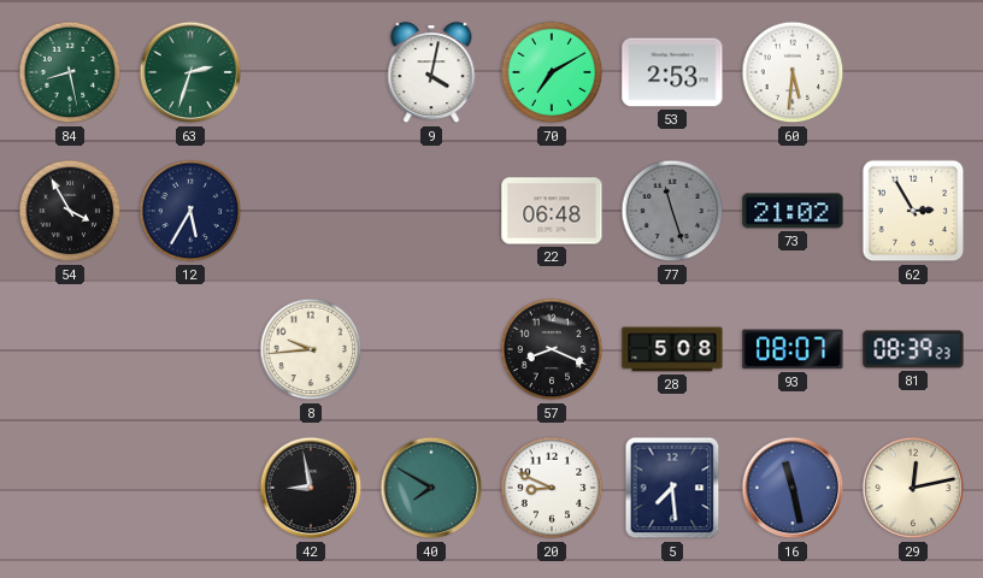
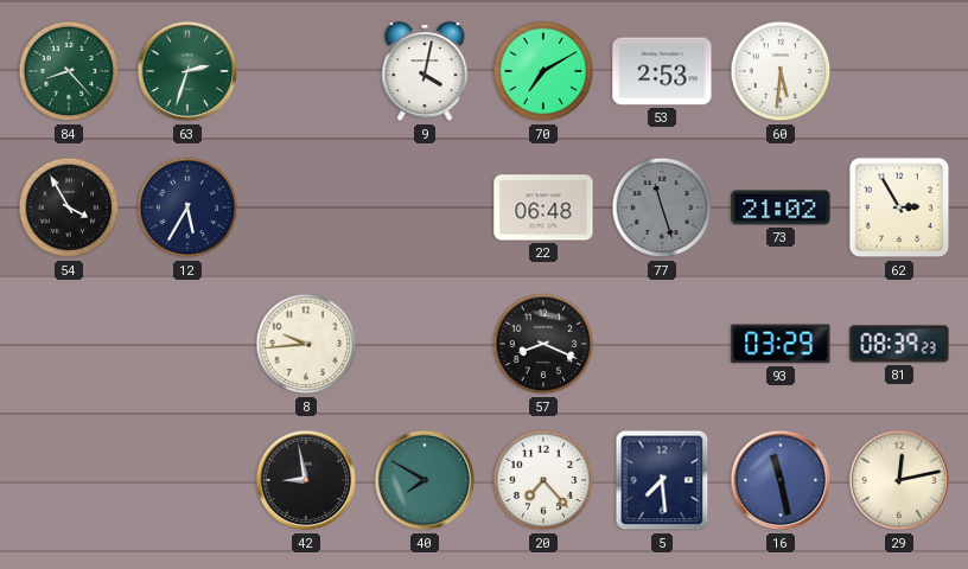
84: 8:28 -> 8:23 (69, 71)
28: 5:08 -> none (672, 349)
93: 08:07 -> 03:29 (781, 344)
20: 8:49 -> 7:23 (543, 480)
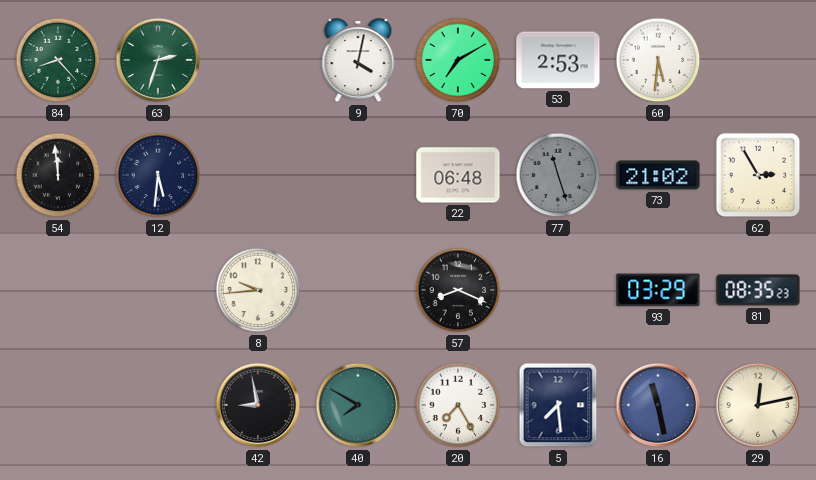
54: 3:55 -> 11:59 (58, 175)
12: 5:35 -> 5:31 (158, 175)
81: 08:39 -> 08:35 (758, 290)
20: 7:23 -> 7:25 (458, 405)
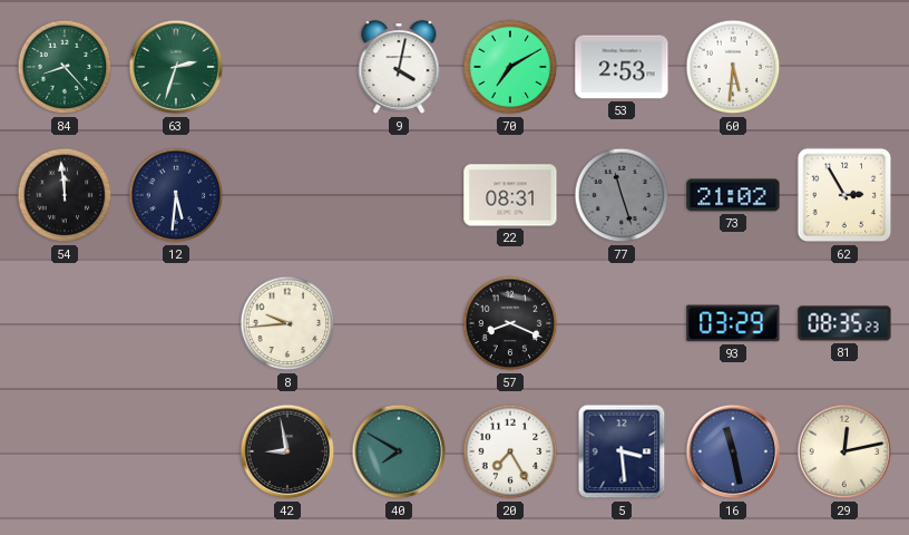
22: 06:48 -> 08:31 (510, 195)
5: 7:29 -> 3:29 (622, 451)
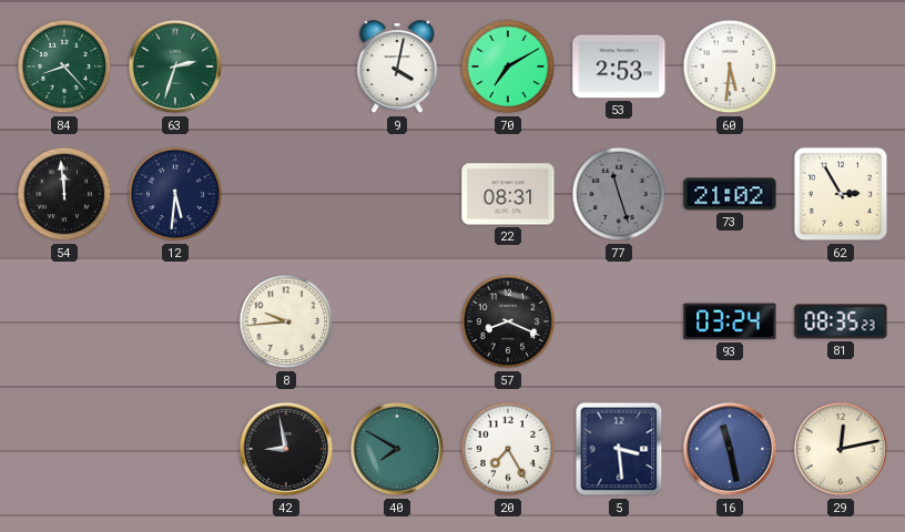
93: 03:29 -> 03:24 (730, 321)
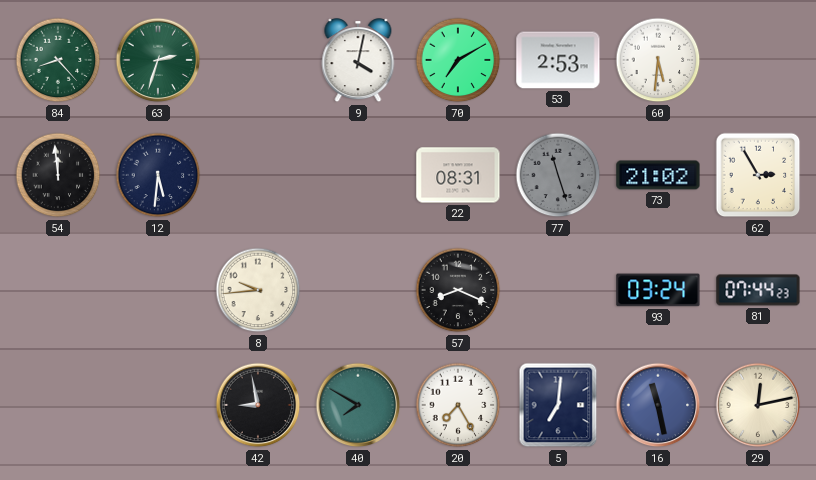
81: 08:35 -> 07:44 (758, 290)
5: 3:29 -> 7:01 (558, 405)
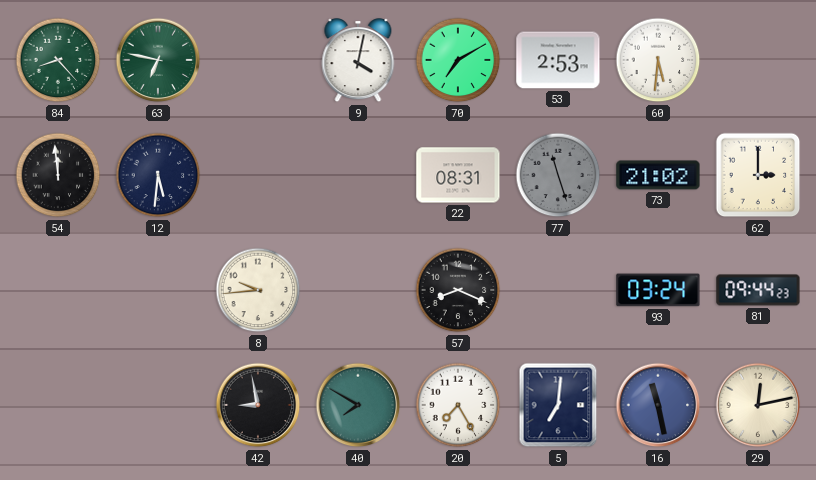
63: 2:33 -> 6:47 (158, 60)
62: 2:55 -> 3:00 (758, 175)
81: 07:44 -> 09:44 (758, 290)
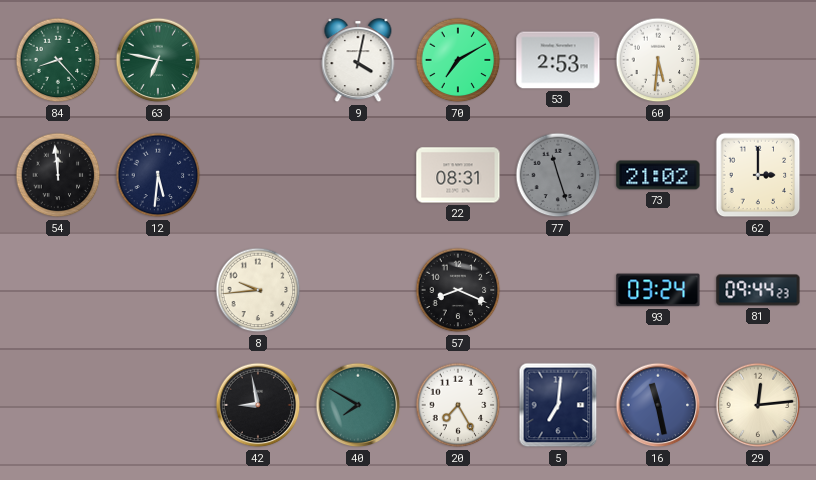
29: 12:13 -> 12:14 (758, 405)
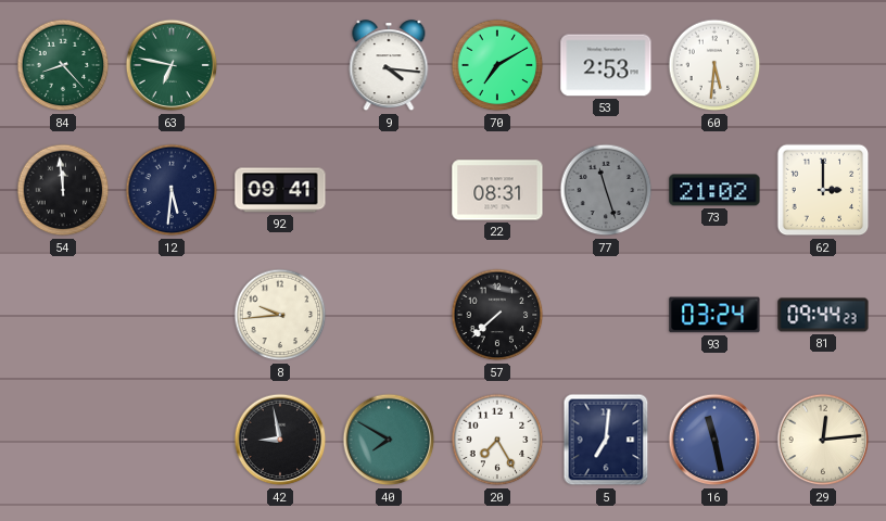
9: 4:02 -> 4:16 (389, 66)
92: none -> 09:41 (280, 190)
57: 8:19 -> 7:38 (497, 315)
